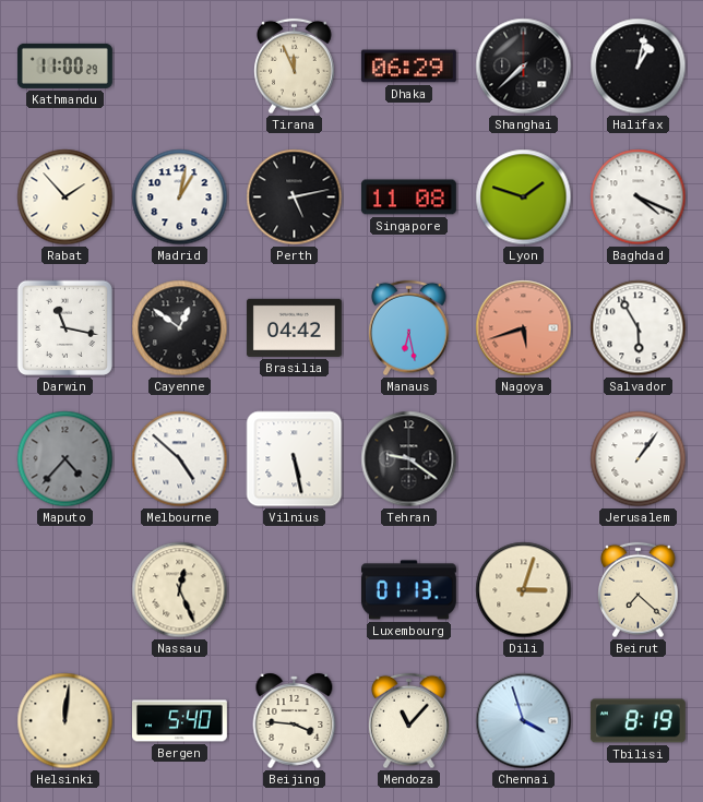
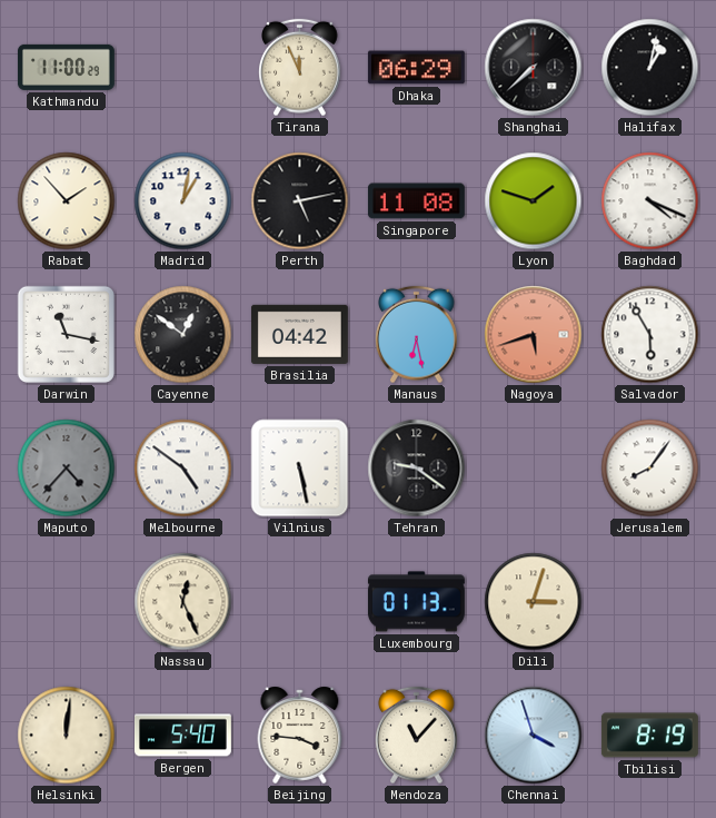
Melbourne: 4:52 -> 4:51 (183, 469)
Jerusalem: 1:06 -> 8:06 (650, 469)
Beirut: 7:22 -> none (639, 590)
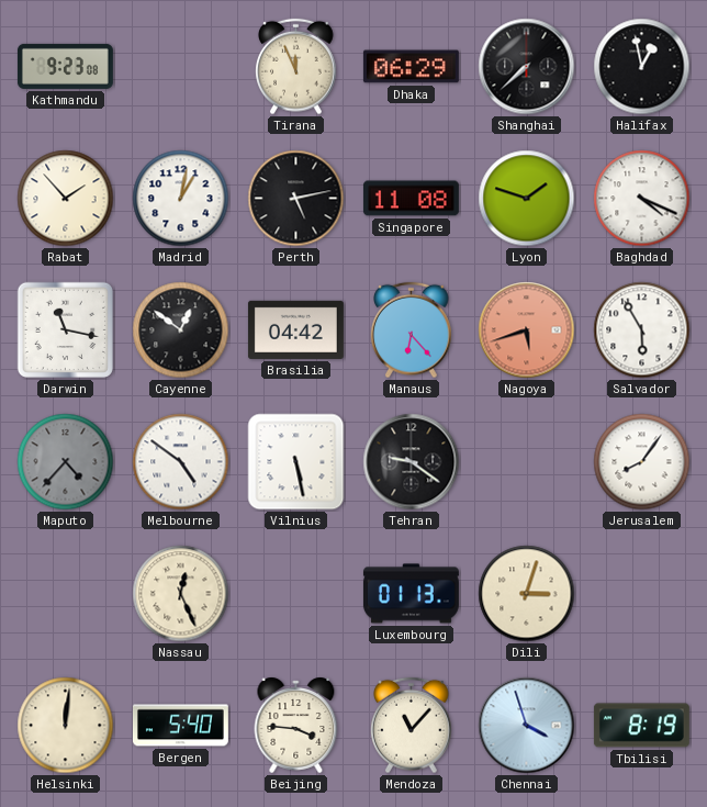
Kathmandu: 11:00 -> 9:23 (65, 66)
Halifax: 1:02 -> 12:58 (642, 67)
Manaus: 6:28 -> 6:23 (412, 330)
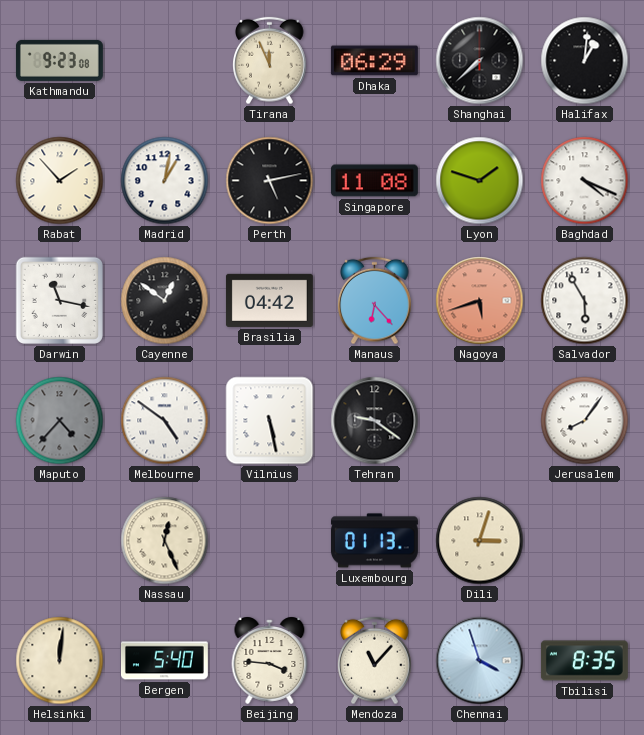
Halifax: 12:58 -> 1:01 (585, 61)
Tbilisi: 8:19 -> 8:35 (584, 661)
